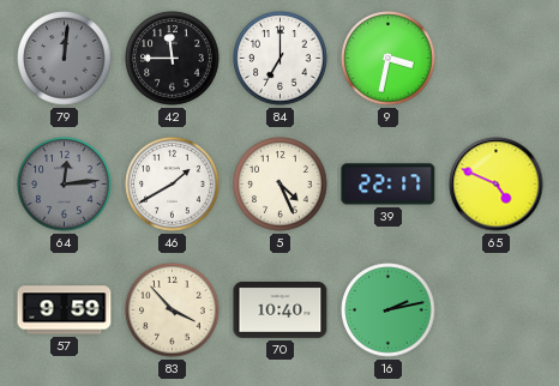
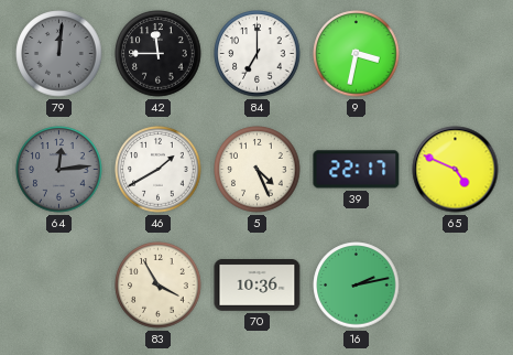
57: 9:59 -> none (65, 310)
83: 3:53 -> 3:55 (159, 286)
70: 10:40 -> 10:36 (258, 286)
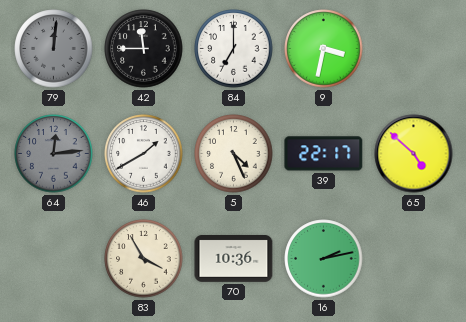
65: 4:49 -> 4:52 (414, 154)
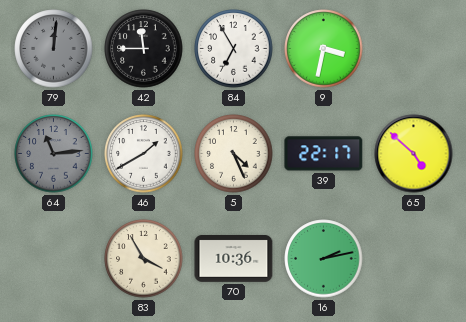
84: 7:00 -> 6:55 (234, 49)
64: 12:14 -> 11:14 (54, 154)
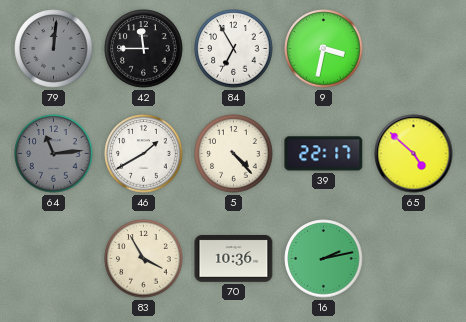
5: 4:26 -> 4:23 (234, 154)
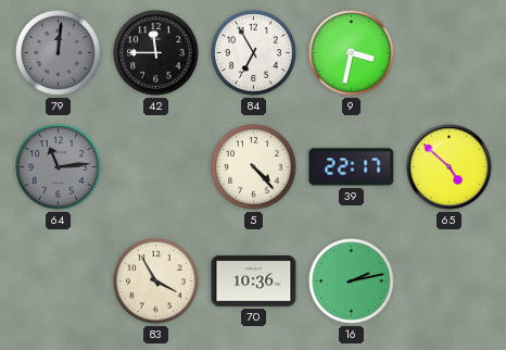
46: 1:40 -> none (144, 154)
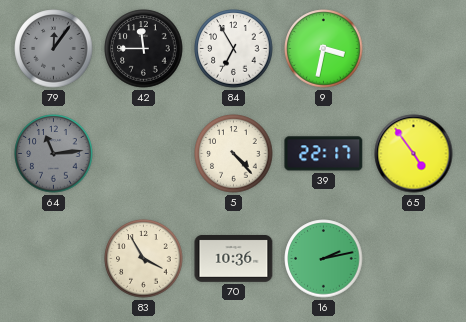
79: 12:01 -> 12:06 (54, 49)
65: 4:52 -> 4:54 (414, 154)
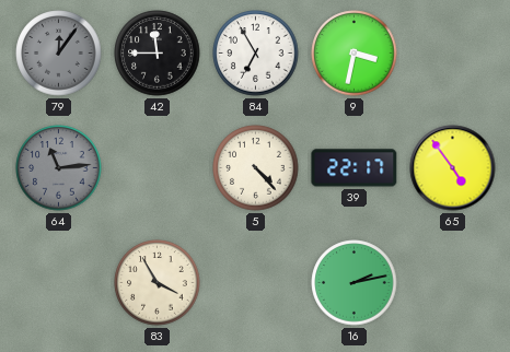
70: 10:36 -> none (234, 259)
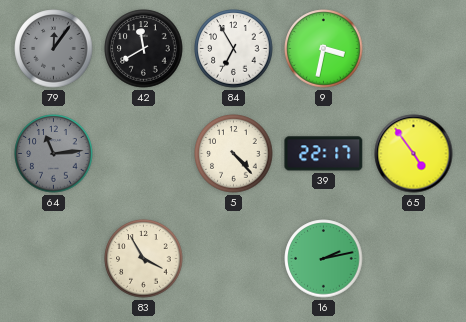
42: 11:45 -> 11:40 (144, 49)
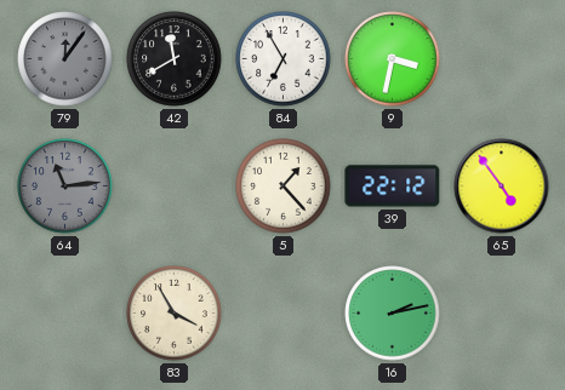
5: 4:23 -> 1:23 (284, 187)
39: 22:17 -> 22:12 (393, 187)
